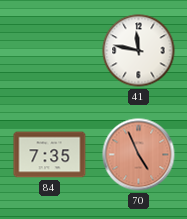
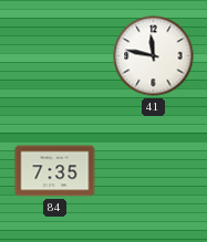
70: 4:56 -> none (139, 155)
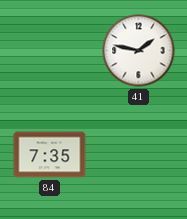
41: 11:47 -> 1:47 (139, 51)
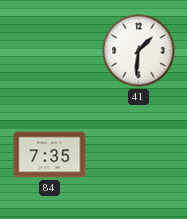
41: 1:47 -> 1:31 (139, 51)
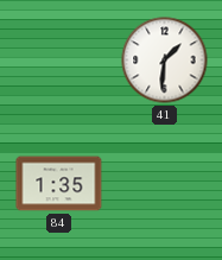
84: 7:35 -> 1:35 (59, 184)
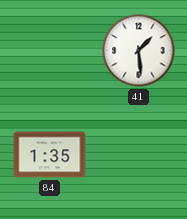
41: 1:31 -> 1:29 (139, 51)
